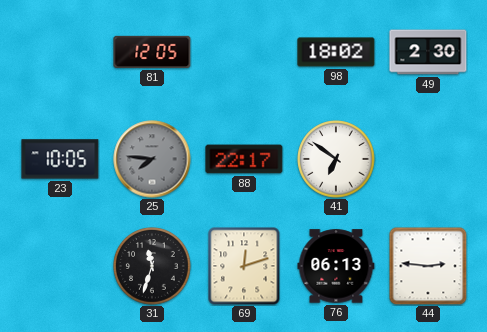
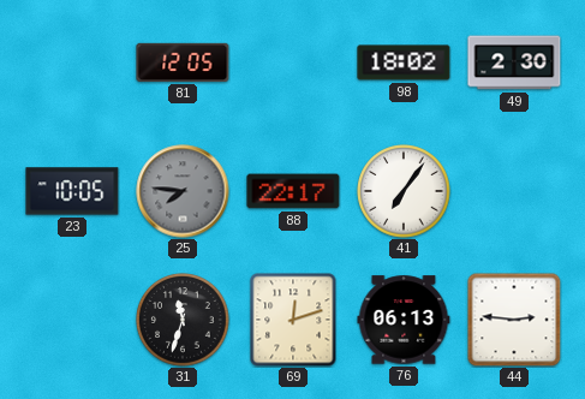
41: 6:51 -> 7:06 (404, 191)
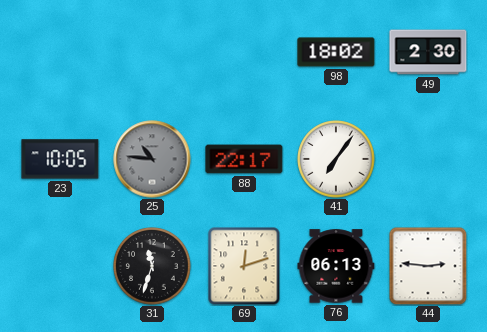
81: 12:05 -> none (183, 62)
25: 7:46 -> 10:46 (152, 159)
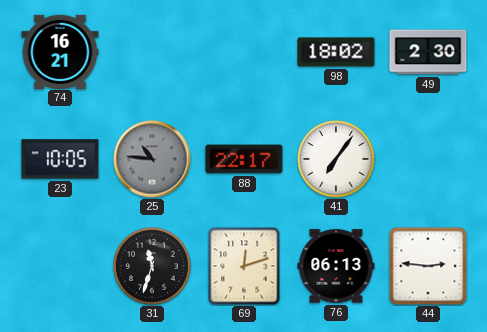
74: none -> 16:21 (60, 51)
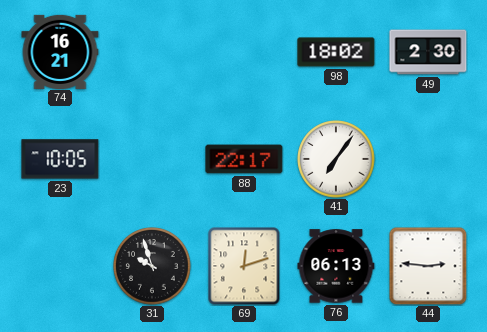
25: 10:46 -> none (152, 159)
31: 11:33 -> 9:57 (152, 266)
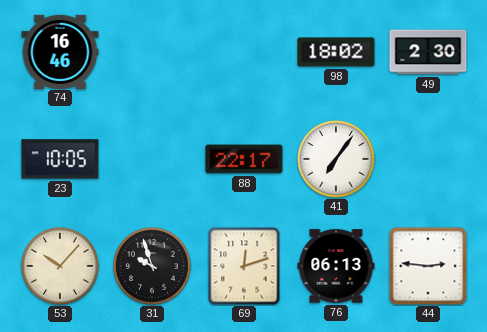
74: 16:21 -> 16:46 (60, 51)
53: none -> 10:07 (60, 266)
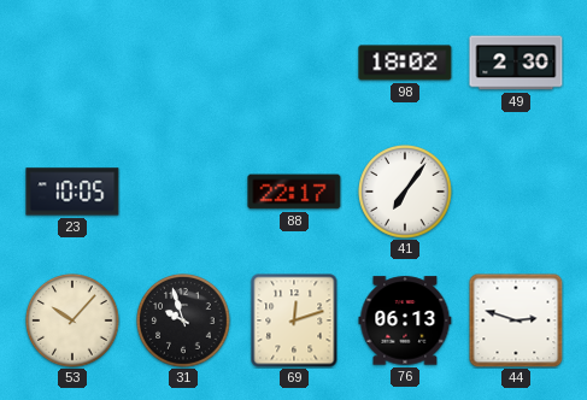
74: 16:46 -> none (60, 51)
44: 2:46 -> 2:48 (516, 320)
